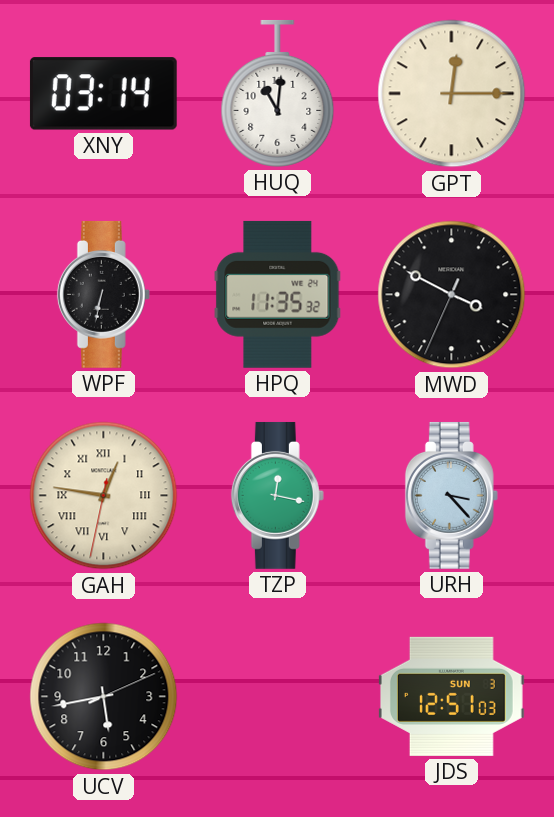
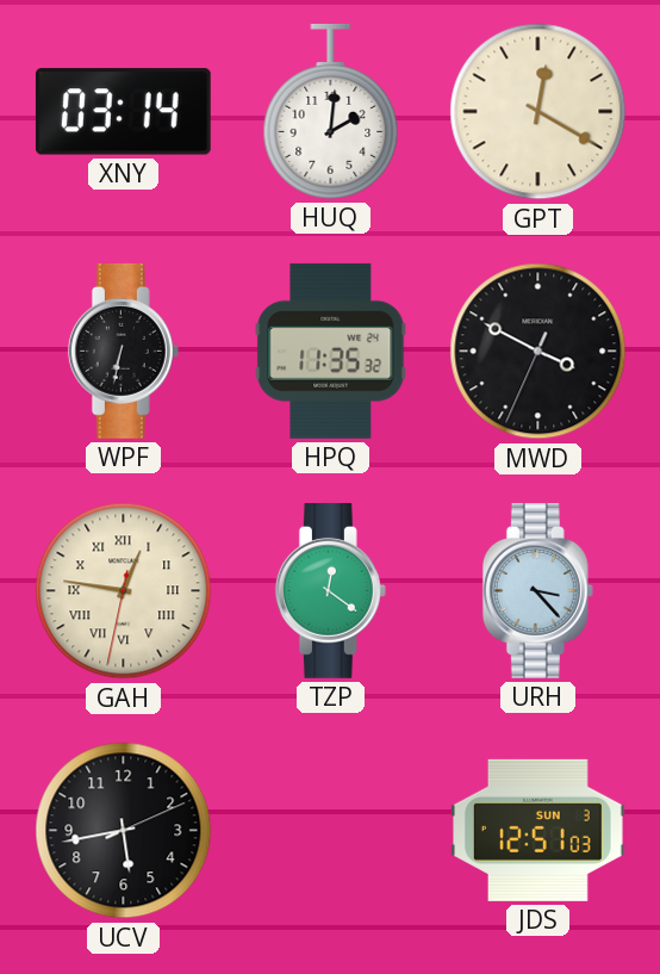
HUQ: 11:01 -> 2:01 (331, 111)
GPT: 12:15 -> 12:20 (538, 112)
TZP: 12:17 -> 12:21 (330, 590)
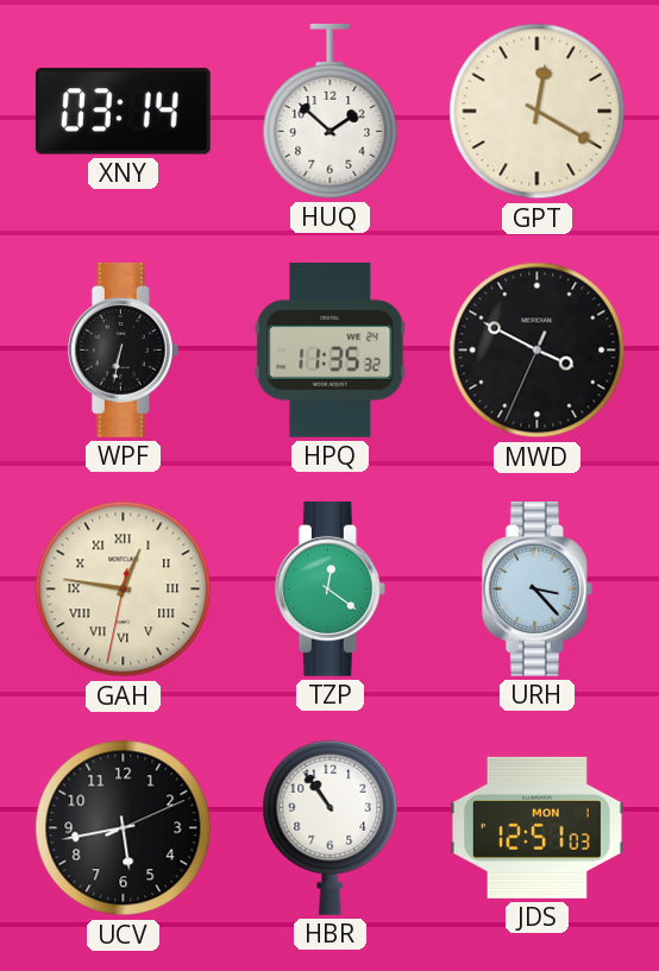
HUQ: 2:01 -> 1:52 (331, 111)
HBR: none -> 10:54 (331, 827)
JDS date: SUN 3 -> MON 1 (536, 827)
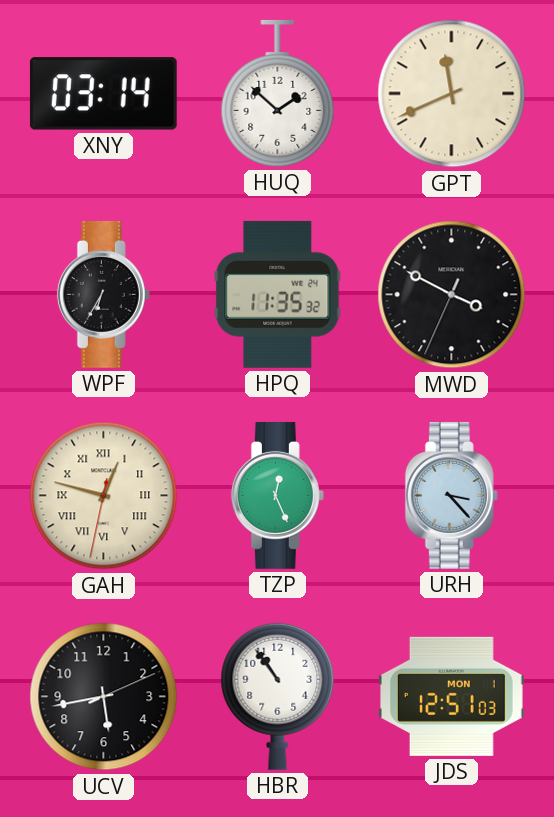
GPT: 12:20 -> 11:41 (452, 94)
WPF: 6:32 -> 6:35 (103, 294)
GAH: 12:46 -> 12:47 (104, 496)
TZP: 12:21 -> 12:26 (277, 495)
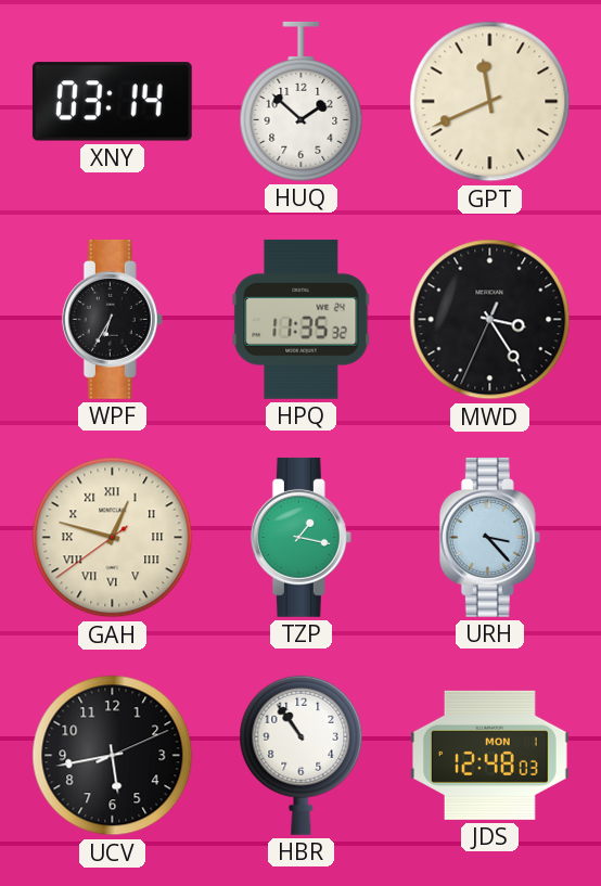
MWD: 3:49 -> 3:24 (490, 320)
GAH: 12:47:32 -> 12:47:39 (113, 538)
TZP: 12:26 -> 1:17 (300, 537)
JDS: 12:51 -> 12:48 (489, 755)
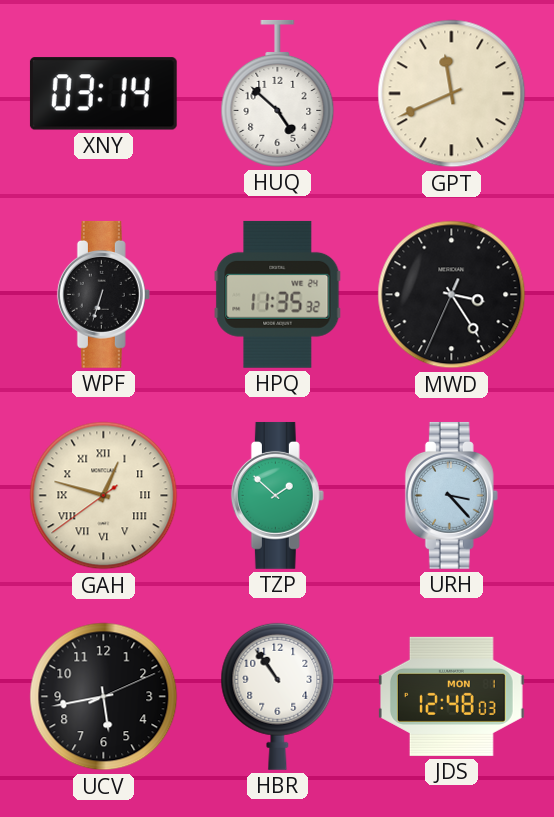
HUQ: 1:52 -> 4:52 (278, 93)
WPF: 6:35 -> 6:33 (103, 294)
TZP: 1:17 -> 1:52 (277, 495)
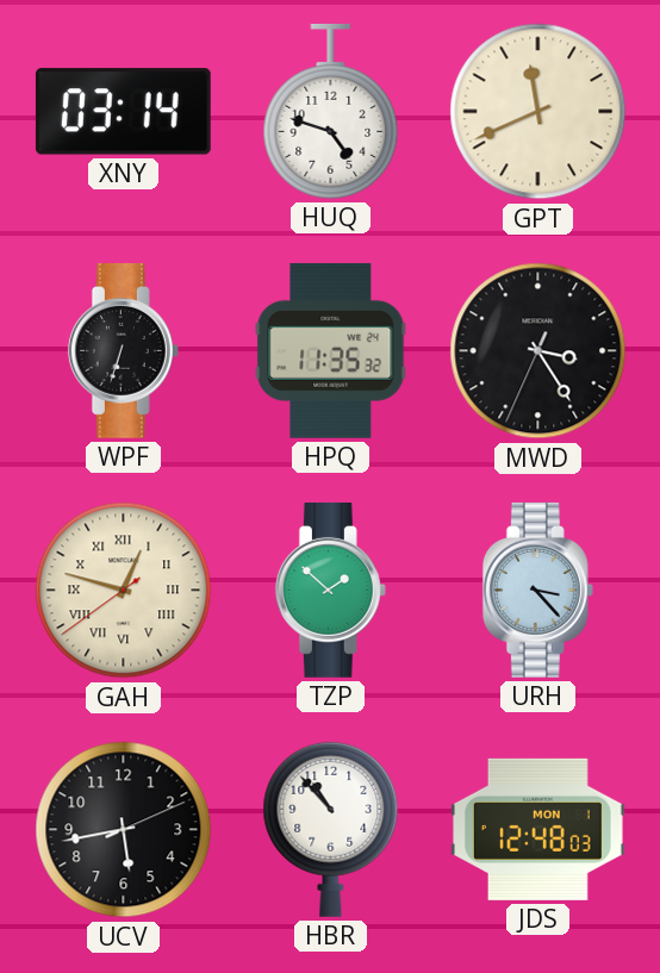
HUQ: 4:52 -> 4:48 (331, 111)
HBR: 10:54 -> 10:53 (331, 829)
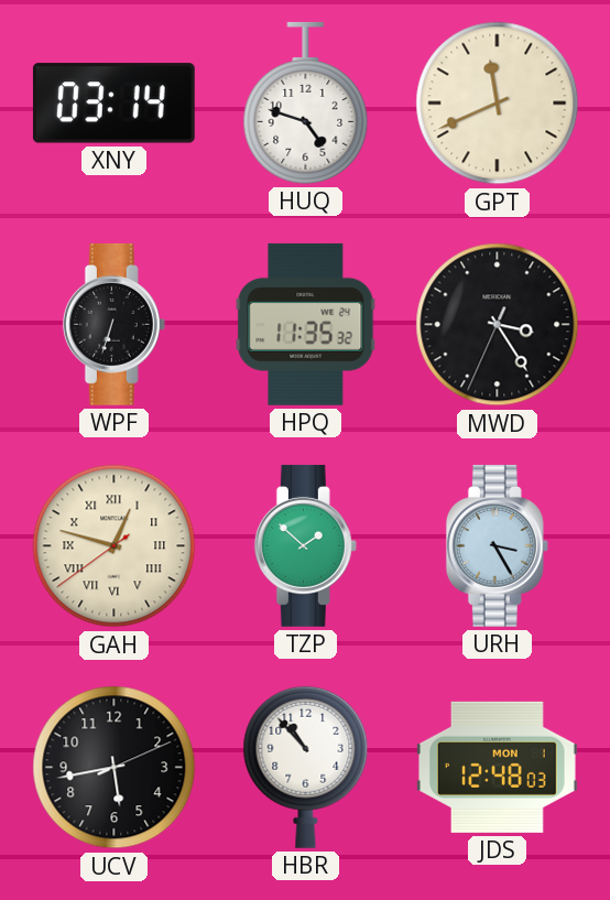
URH: 3:23 -> 3:25 (497, 545)
